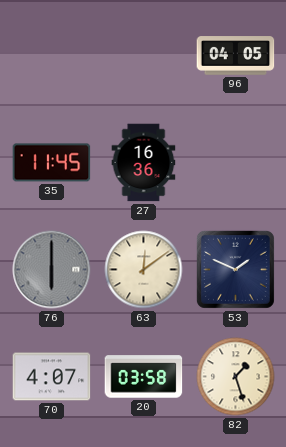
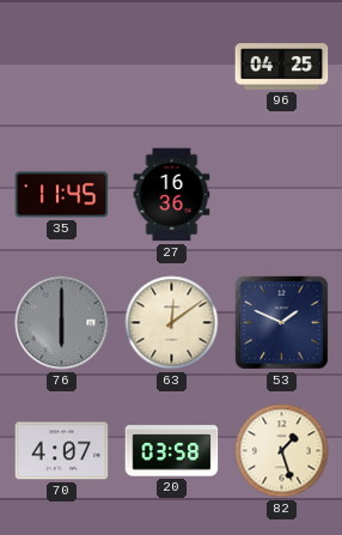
96: 04:05 -> 04:25 (282, 67)
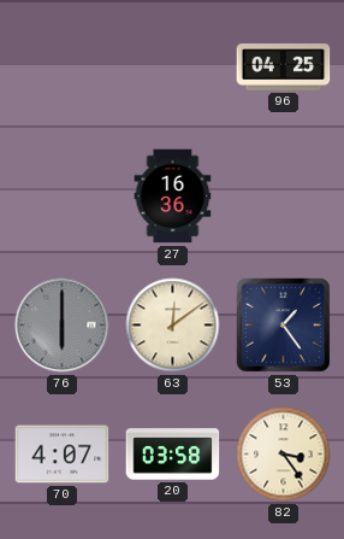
35: 11:45 -> none (62, 195)
53: 1:49 -> 1:24 (283, 324)
82: 1:27 -> 3:24 (284, 455)
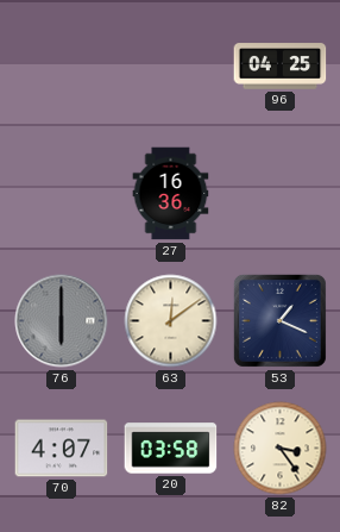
53: 1:24 -> 1:19 (279, 320)
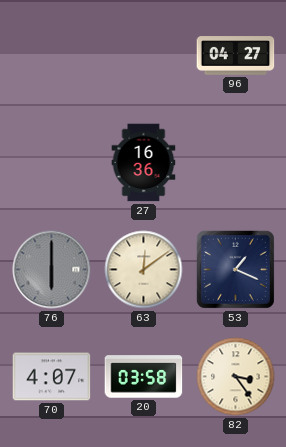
96: 04:25 -> 04:27 (236, 56)
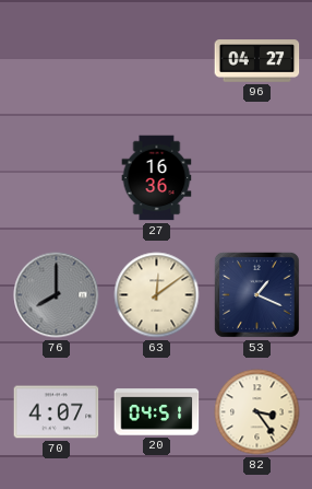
76: 6:00 -> 8:00 (57, 295)
20: 03:58 -> 04:51 (157, 412)
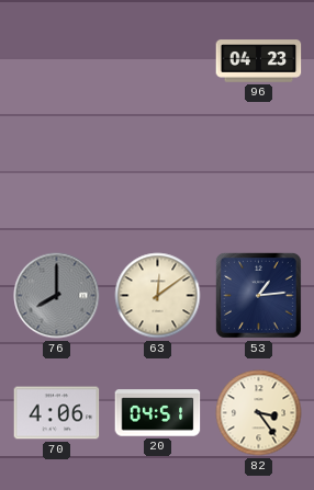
96: 04:27 -> 04:23 (259, 61)
27: 16:36 -> none (157, 178)
53: 1:19 -> 1:14 (258, 295)
70: 4:07 -> 4:06 (57, 413)
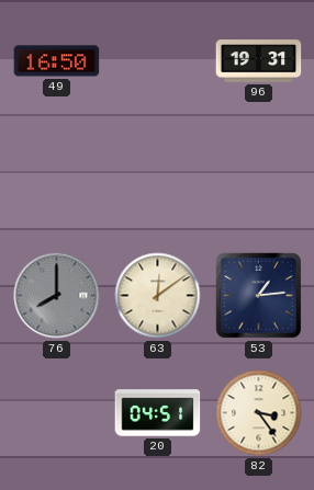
49: none -> 16:50 (57, 61)
96: 04:23 -> 19:31 (259, 61)
70: 4:06 -> none (57, 413)
